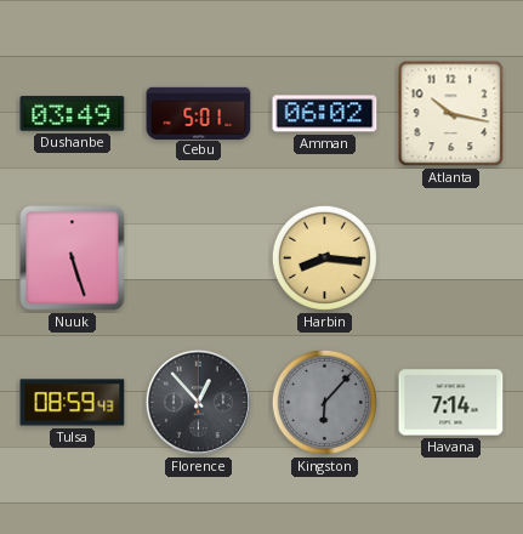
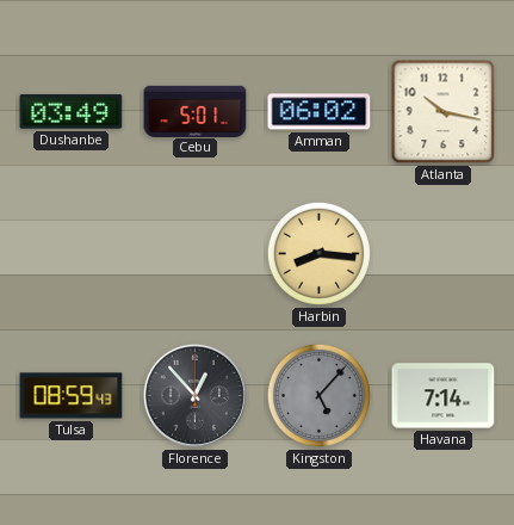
Nuuk: 5:27 -> none (73, 259)
Kingston: 6:07 -> 5:07 (318, 395)
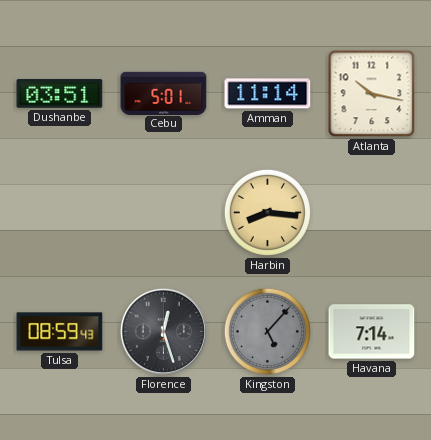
Dushanbe: 03:49 -> 03:51 (60, 94)
Amman: 06:02 -> 11:14 (268, 94)
Florence: 12:53 -> 12:27 (163, 331)
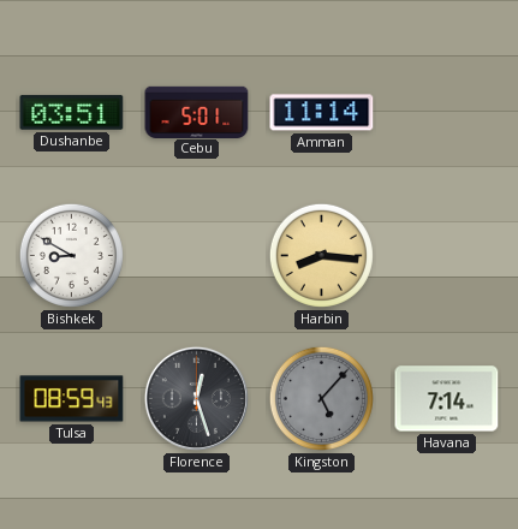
Atlanta: 10:17 -> none (372, 94)
Bishkek: none -> 8:50 (71, 255)
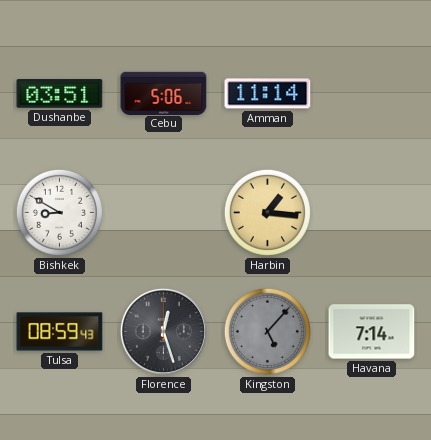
Cebu: 5:01 -> 5:06 (164, 93)
Harbin: 8:16 -> 1:16 (267, 212)
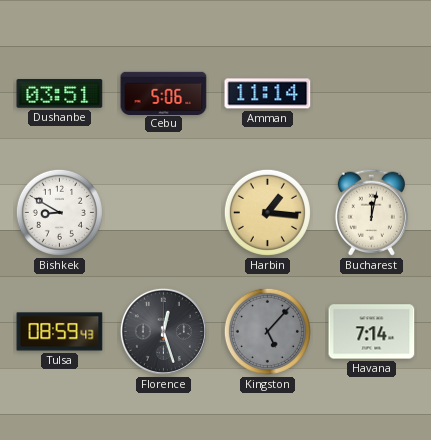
Bucharest: none -> 12:02 (371, 212)
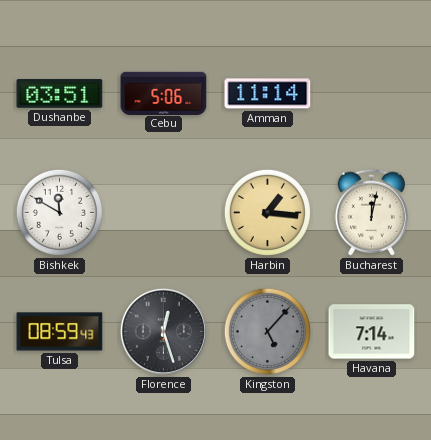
Bishkek: 8:50 -> 11:50 (59, 212)
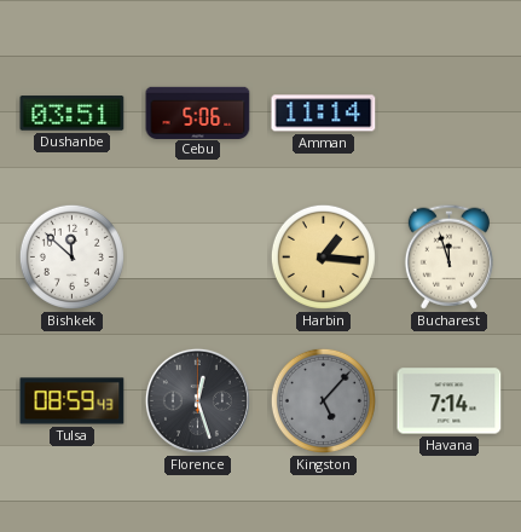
Bishkek: 11:50 -> 11:52 (71, 256)
Bucharest: 12:02 -> 11:57 (448, 256)
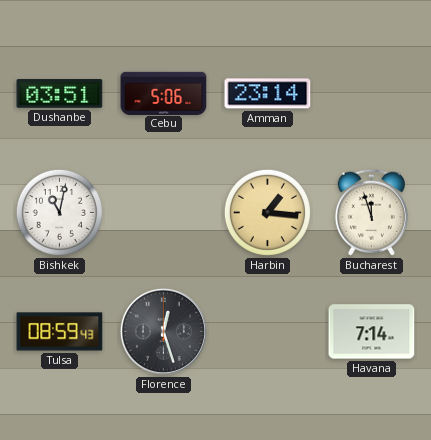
Amman: 11:14 -> 23:14 (268, 94)
Bishkek: 11:52 -> 11:02 (59, 212)
Kingston: 5:07 -> none (323, 400)
